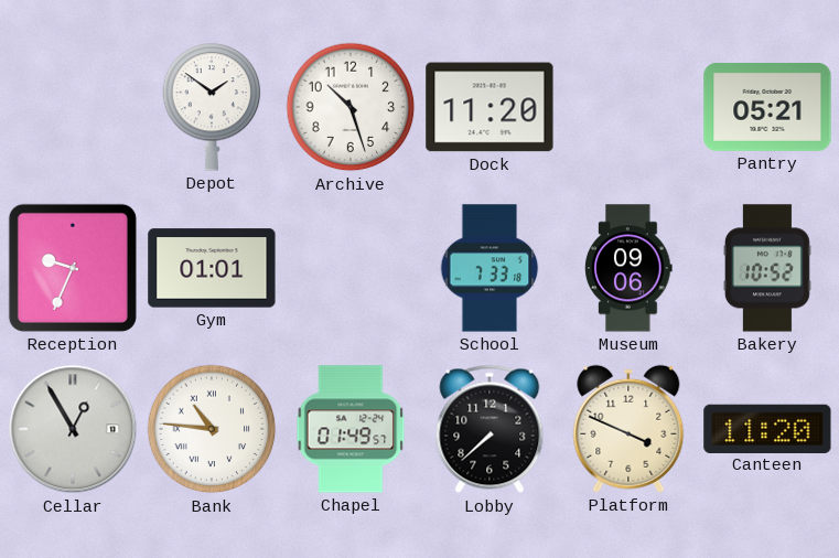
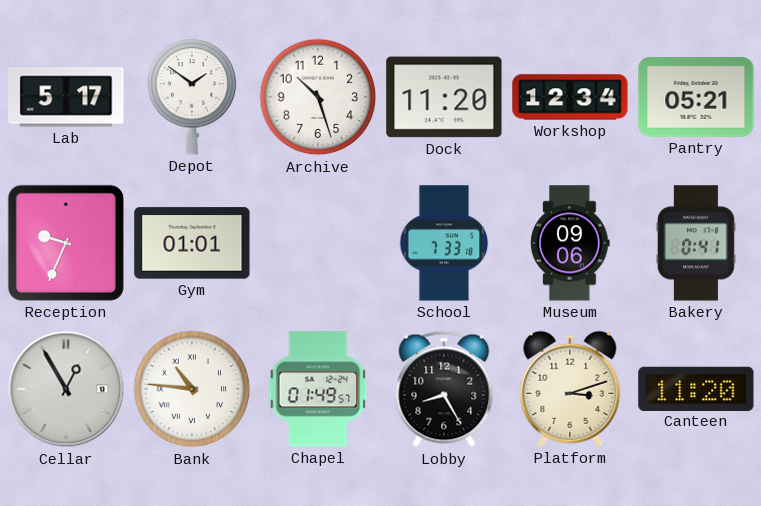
Lab: none -> 5:17 (66, 97)
Workshop: none -> 12:34 (570, 97)
Bakery: 10:52 -> 0:41 (696, 243)
Lobby: 7:38 -> 8:25 (444, 389)
Platform: 3:49 -> 3:12 (570, 389)
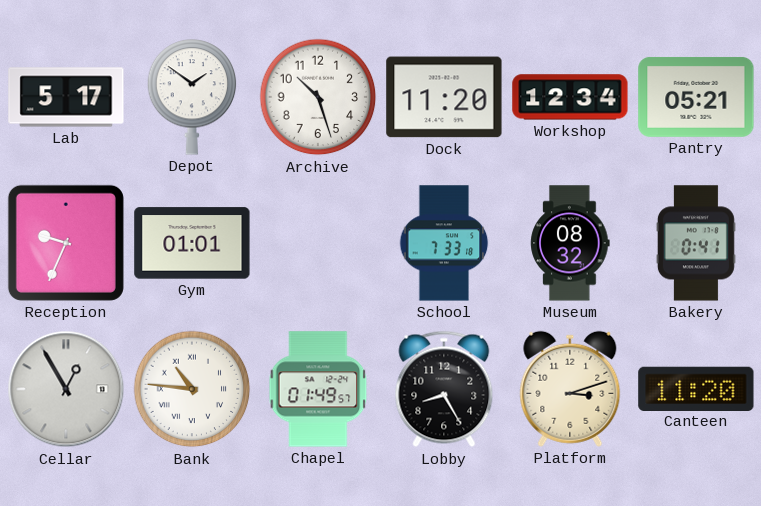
Museum: 09:06 -> 08:32 (570, 243)
